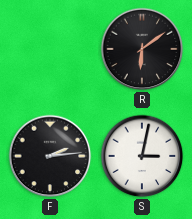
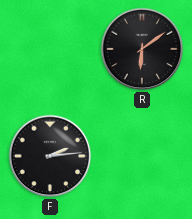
S: 3:02 -> none (142, 156)
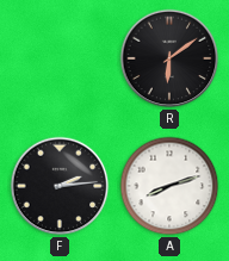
A: none -> 8:12 (169, 186)
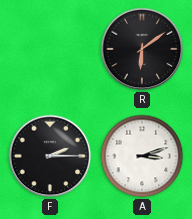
F: 2:14 -> 2:15 (50, 156)
A: 8:12 -> 3:12 (142, 156)
